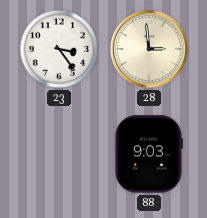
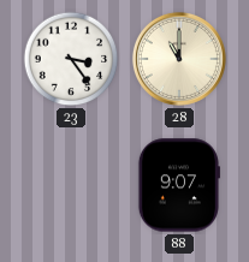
28: 2:59 -> 11:00 (179, 59)
88: 9:03 -> 9:07 (178, 185)
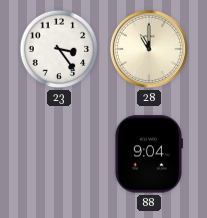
88: 9:07 -> 9:04 (148, 154)
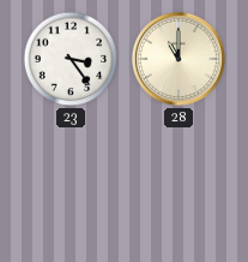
88: 9:04 -> none (148, 154)
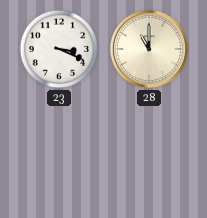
23: 3:24 -> 3:19 (59, 49)
